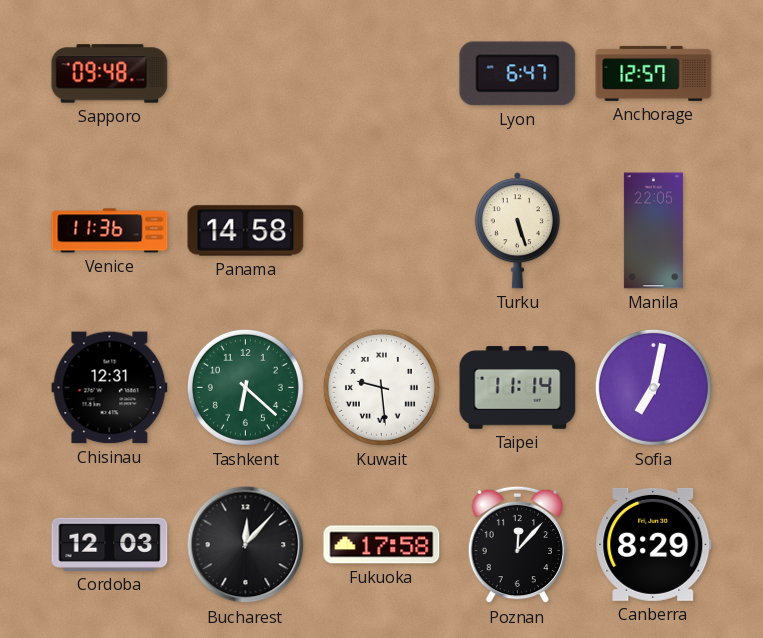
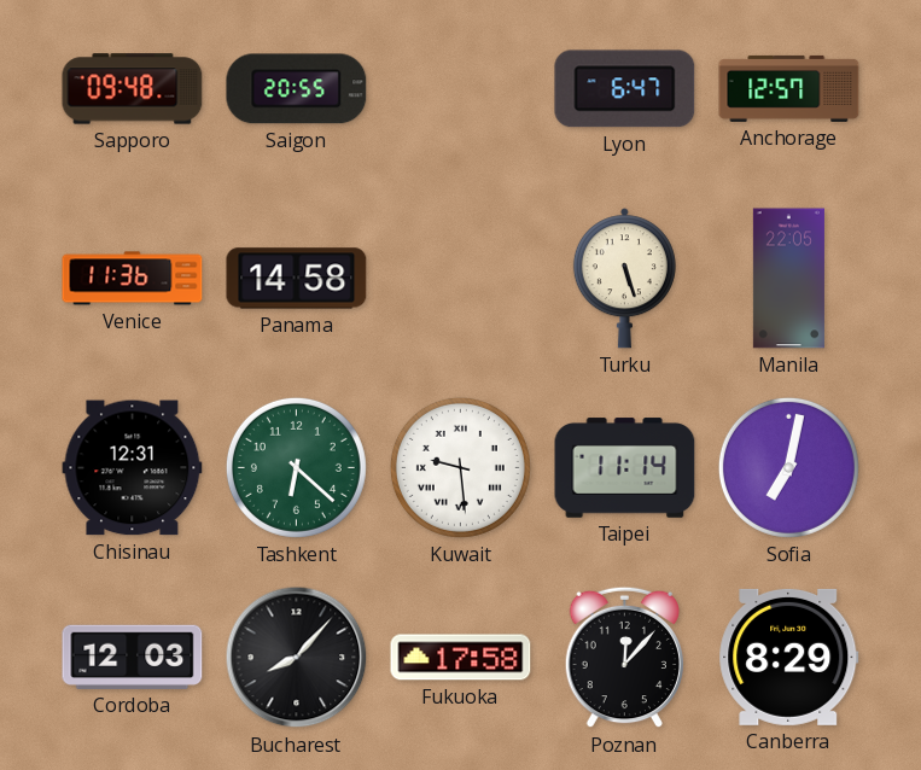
Saigon: none -> 20:55 (297, 89)
Bucharest: 12:07 -> 8:07 (297, 658)
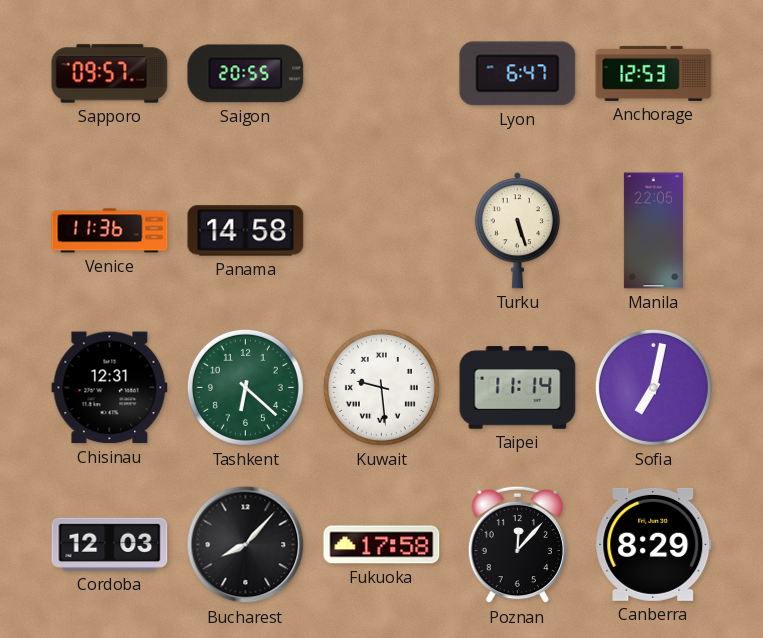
Sapporo: 09:48 -> 09:57 (110, 74)
Anchorage: 12:57 -> 12:53 (654, 73)
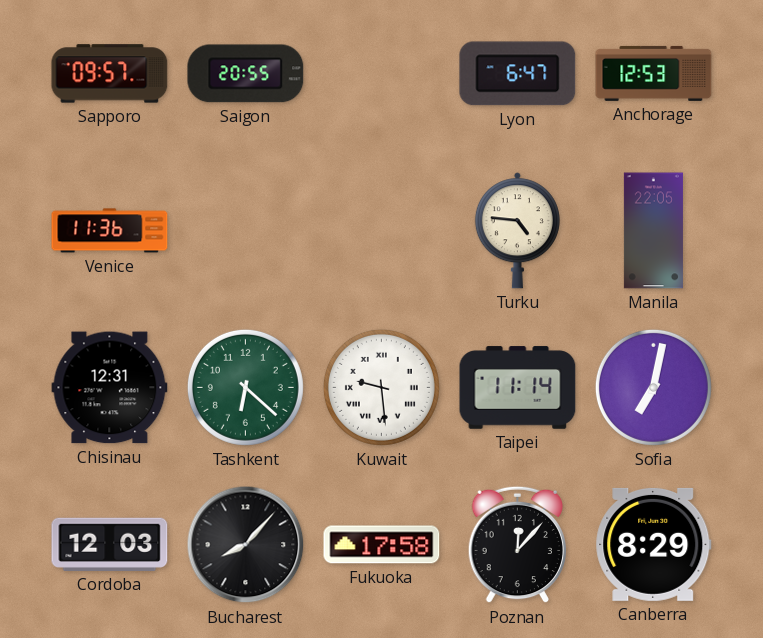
Panama: 14:58 -> none (246, 231)
Turku: 5:27 -> 4:46 (517, 231)
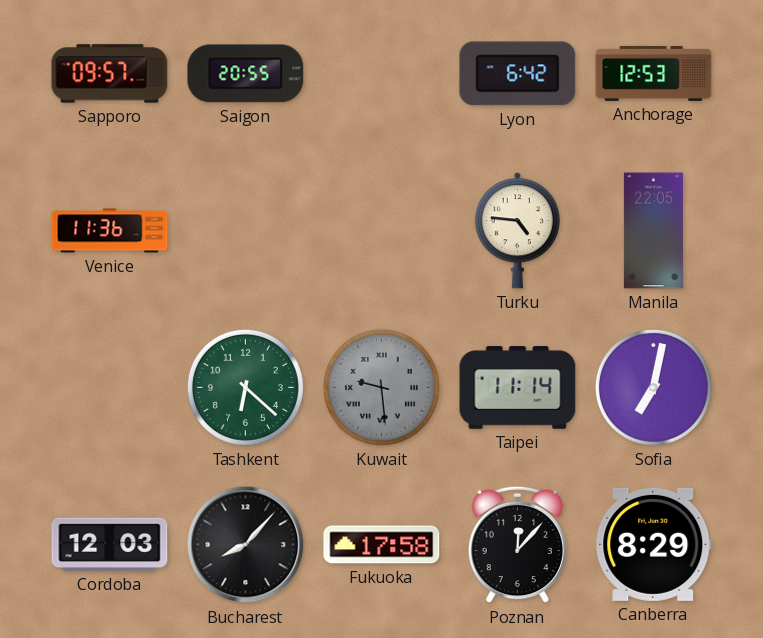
Lyon: 6:47 -> 6:42 (518, 74)
Chisinau: 12:31 -> none (110, 388)
Kuwait dial: white -> grey (381, 387)
